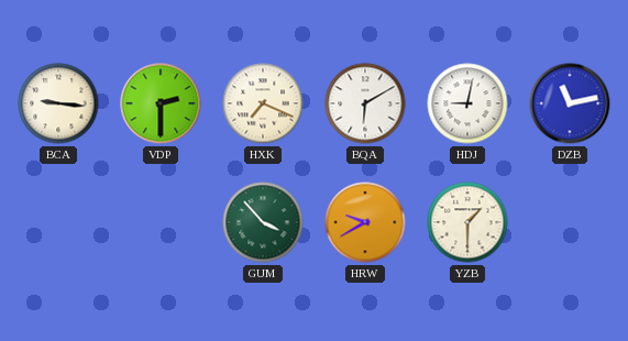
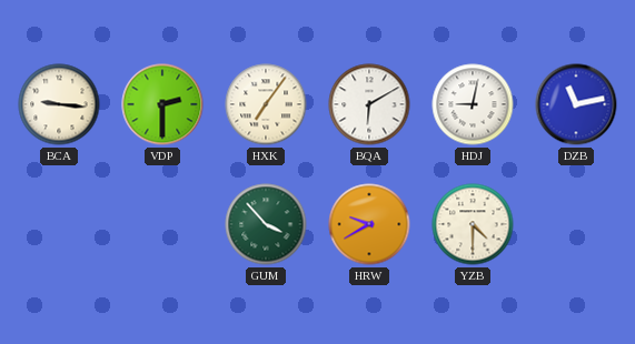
HXK: 7:19 -> 7:06 (266, 104)
YZB: 1:30 -> 4:30 (473, 224)
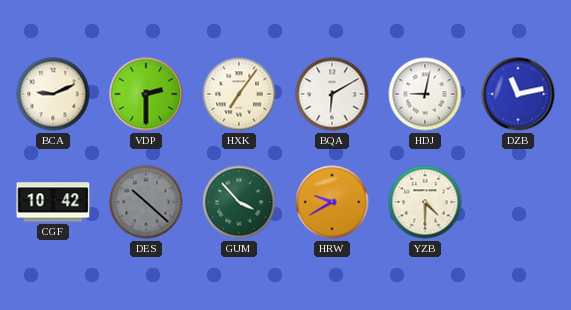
BCA: 9:16 -> 9:11 (53, 94)
CGF: none -> 10:42 (53, 202)
DES: none -> 10:22 (146, 202)
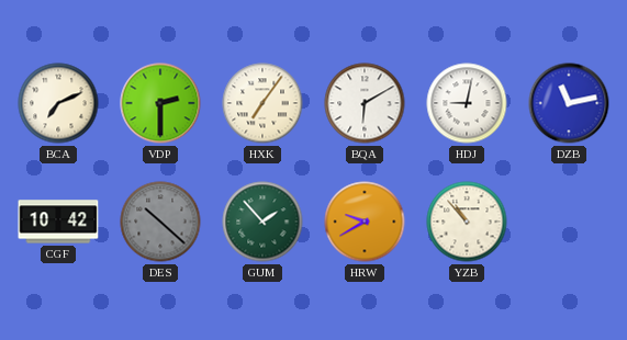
BCA: 9:11 -> 7:11 (58, 103)
GUM: 3:53 -> 1:53 (262, 222)
YZB: 4:30 -> 10:53 (467, 222)
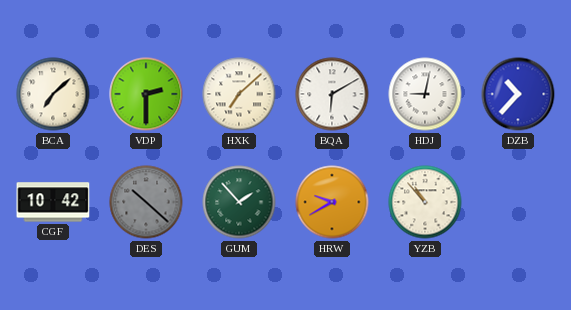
BCA: 7:11 -> 7:08 (53, 94)
HXK: 7:06 -> 7:08 (239, 94)
DZB: 11:13 -> 10:37 (518, 94)
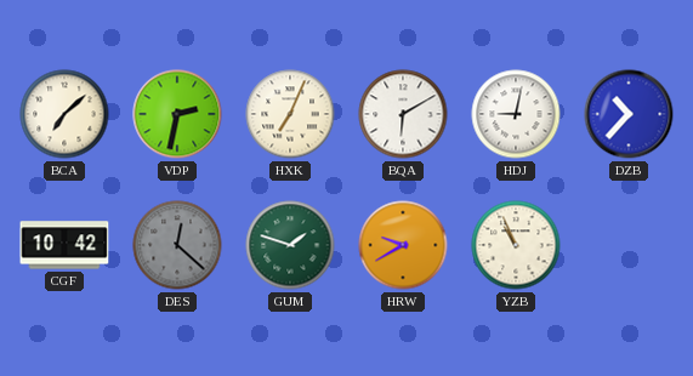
VDP: 2:30 -> 2:32 (177, 114)
HXK: 7:08 -> 7:04 (290, 114)
DES: 10:22 -> 12:22 (177, 245)
GUM: 1:53 -> 1:48 (290, 245)
YZB: 10:53 -> 10:56 (516, 245)
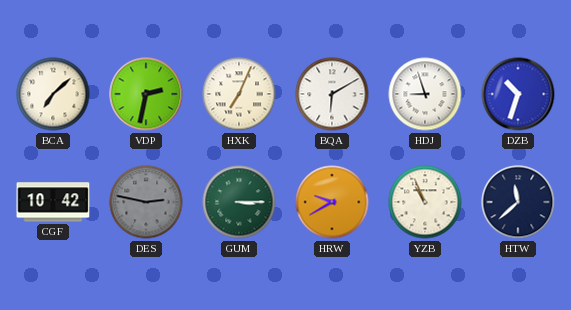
HDJ: 9:02 -> 8:57 (425, 94)
DZB: 10:37 -> 10:33 (518, 94)
DES: 12:22 -> 2:47 (146, 202)
GUM: 1:48 -> 3:15 (239, 202)
HTW: none -> 11:38 (518, 202)
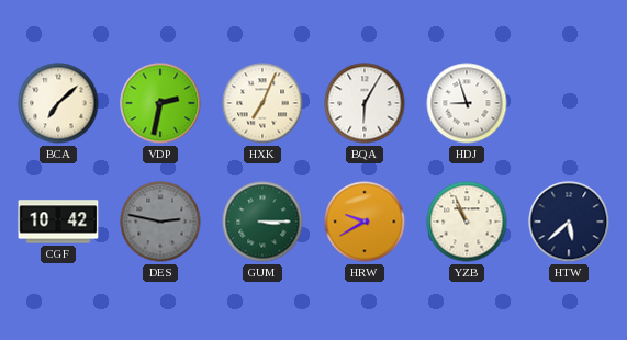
BQA: 6:10 -> 6:05 (365, 103)
DZB: 10:33 -> none (518, 94)
HTW: 11:38 -> 5:38 (569, 222)
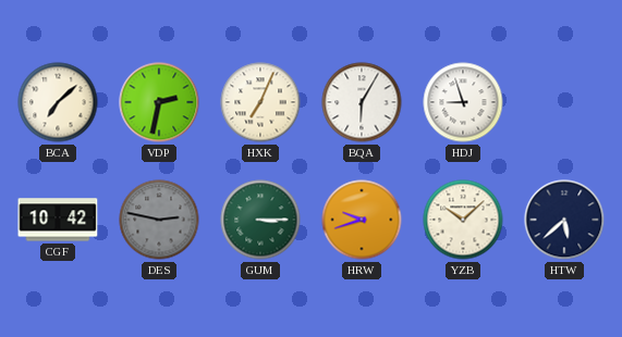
HRW: 9:40 -> 9:42 (362, 220)
YZB: 10:56 -> 10:08 (463, 220)
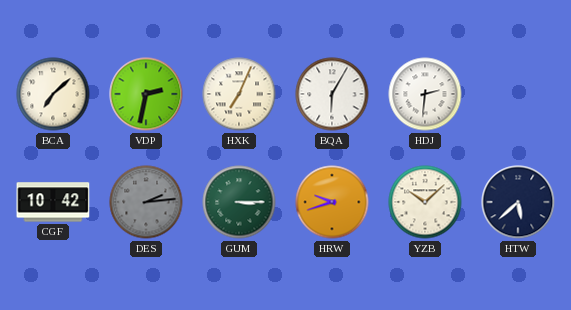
HDJ: 8:57 -> 2:31 (425, 94)
DES: 2:47 -> 2:14 (146, 202)
